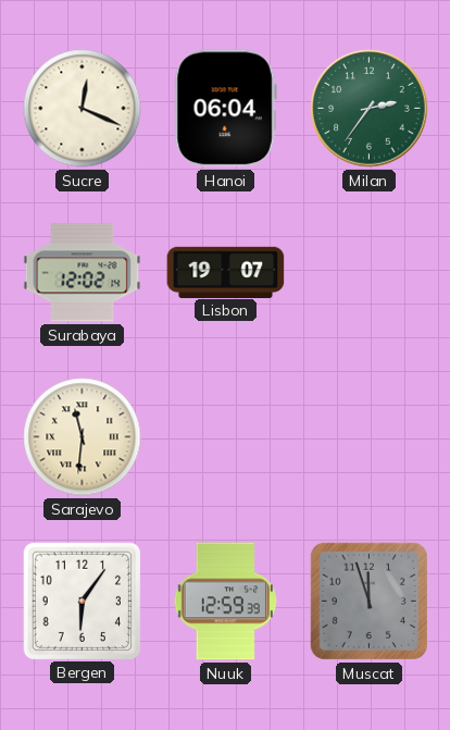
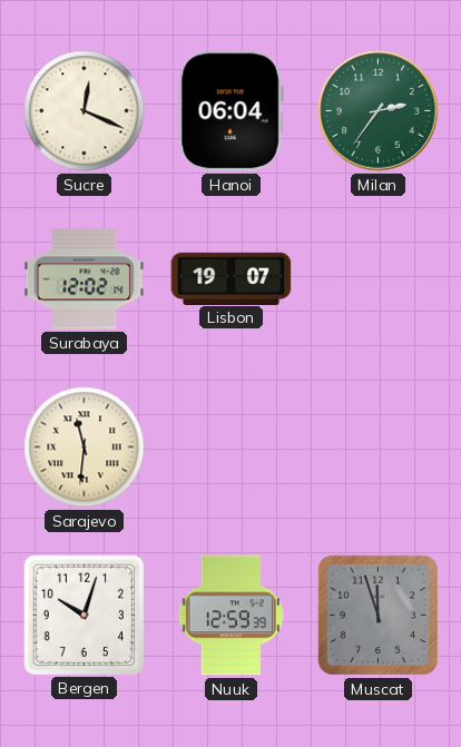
Bergen: 6:06 -> 10:03 (84, 615)
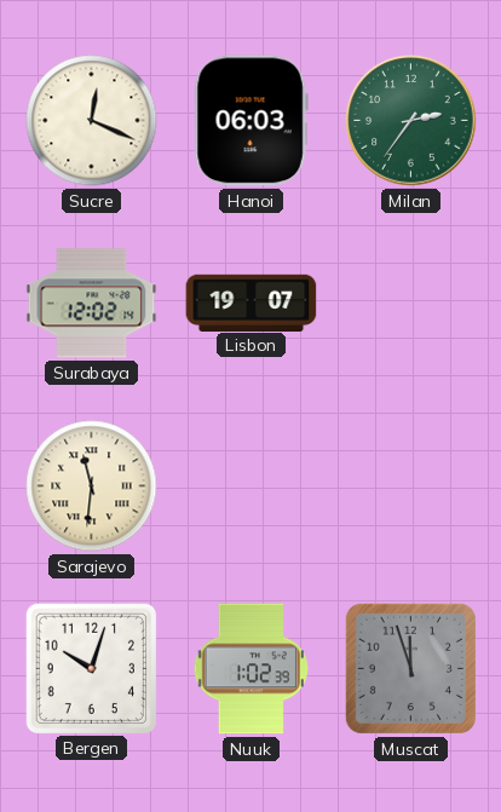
Hanoi: 06:04 -> 06:03 (250, 121)
Nuuk: 12:59 -> 1:02 (250, 669)
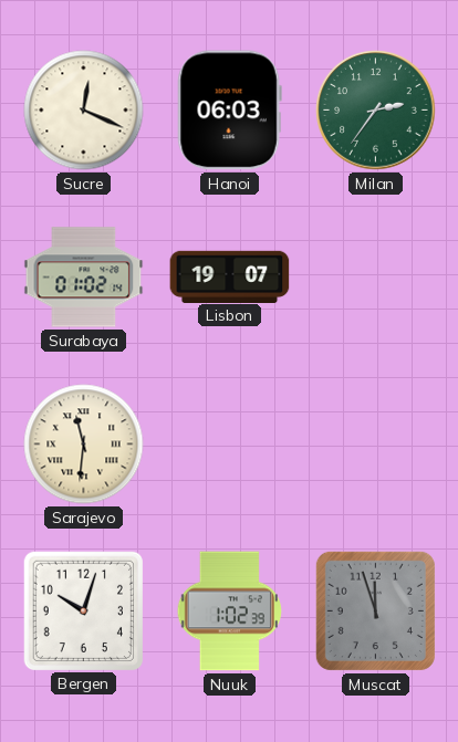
Surabaya: 12:02 -> 01:02 (84, 278)
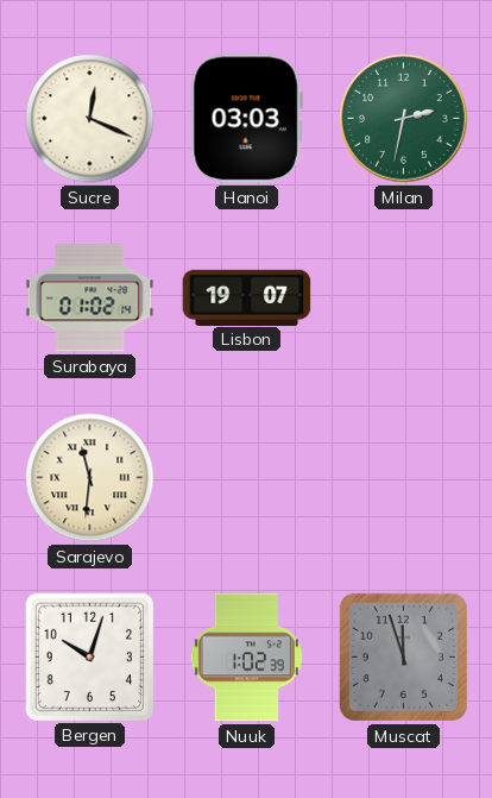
Hanoi: 06:03 -> 03:03 (246, 119)
Milan: 2:36 -> 2:32 (404, 119)
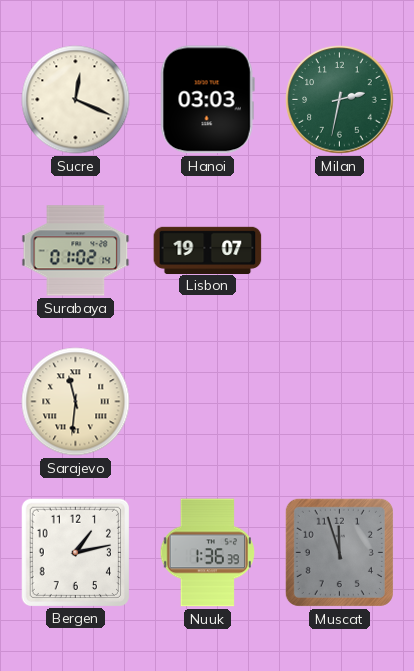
Bergen: 10:03 -> 1:13 (75, 552)
Nuuk: 1:02 -> 1:36 (207, 553)
